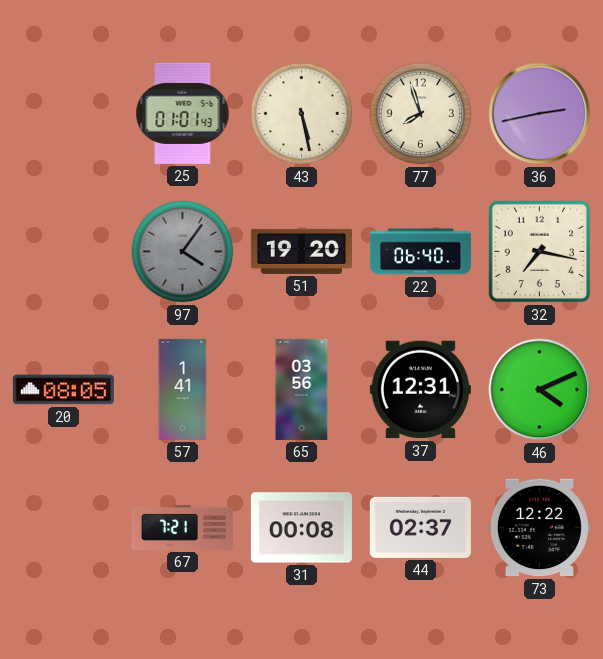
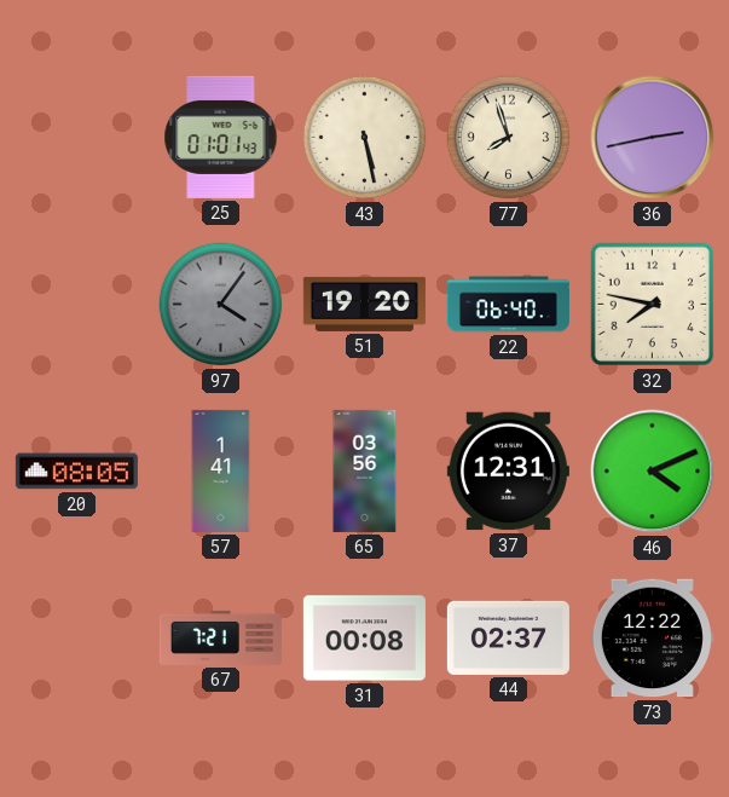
32: 7:17 -> 7:47 (653, 305)
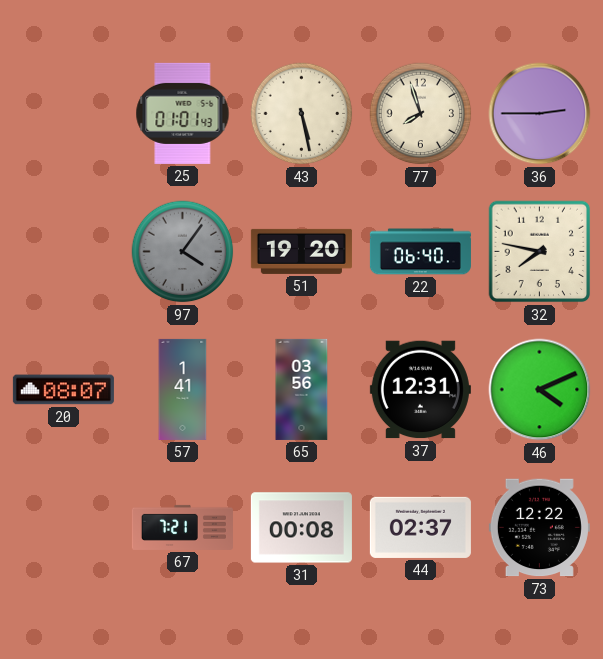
36: 2:43 -> 2:45 (540, 114)
20: 08:05 -> 08:07 (63, 390)
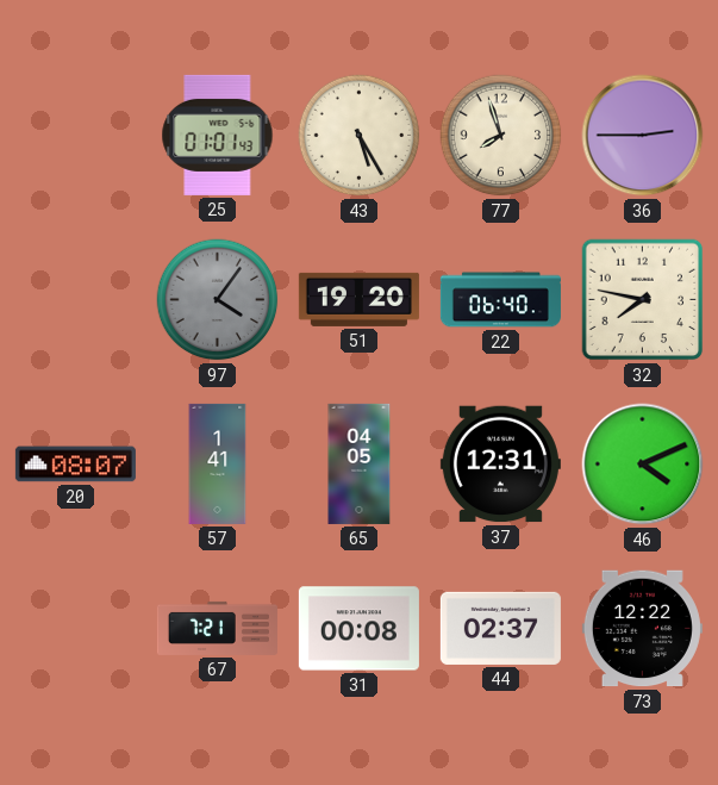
43: 5:28 -> 5:25 (360, 136)
65: 03:56 -> 04:05 (360, 463)
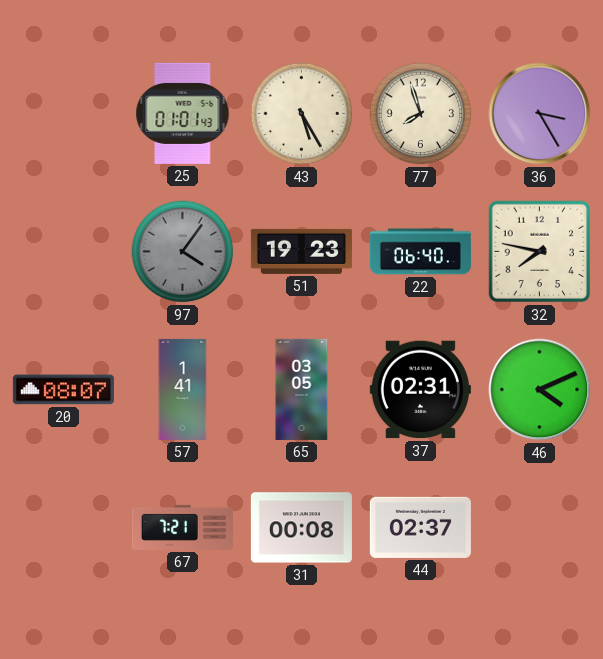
36: 2:45 -> 3:25 (540, 114)
51: 19:20 -> 19:23 (301, 251)
65: 04:05 -> 03:05 (302, 389)
37: 12:31 -> 02:31 (420, 390)
73: 12:22 -> none (642, 629)
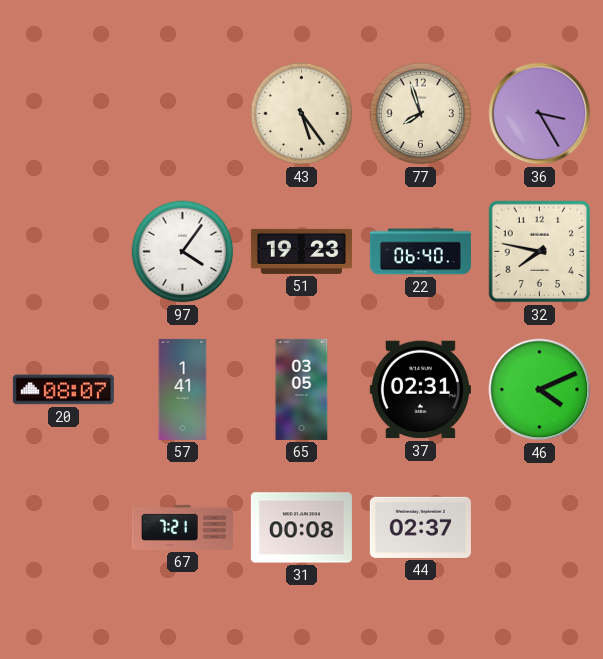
25: 01:01 -> none (183, 113)
43: 5:25 -> 5:24 (302, 114)
97 dial: grey -> white (183, 252)
